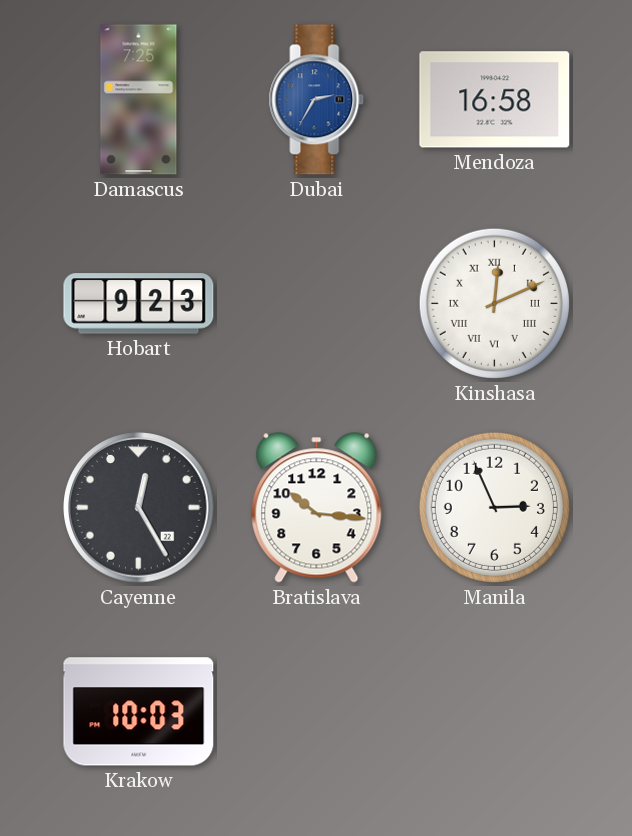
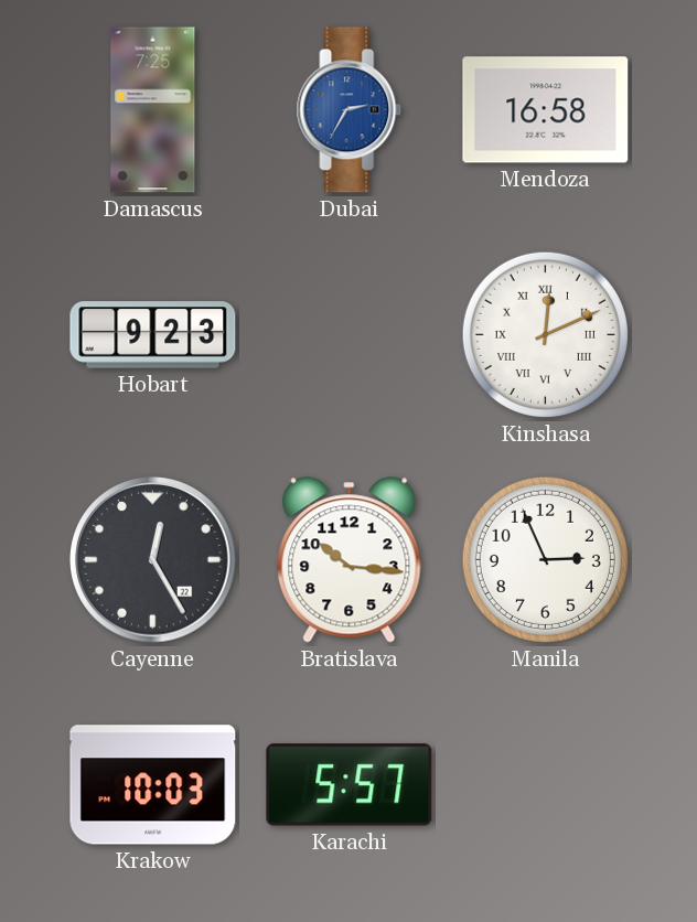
Karachi: none -> 5:57 (350, 785)
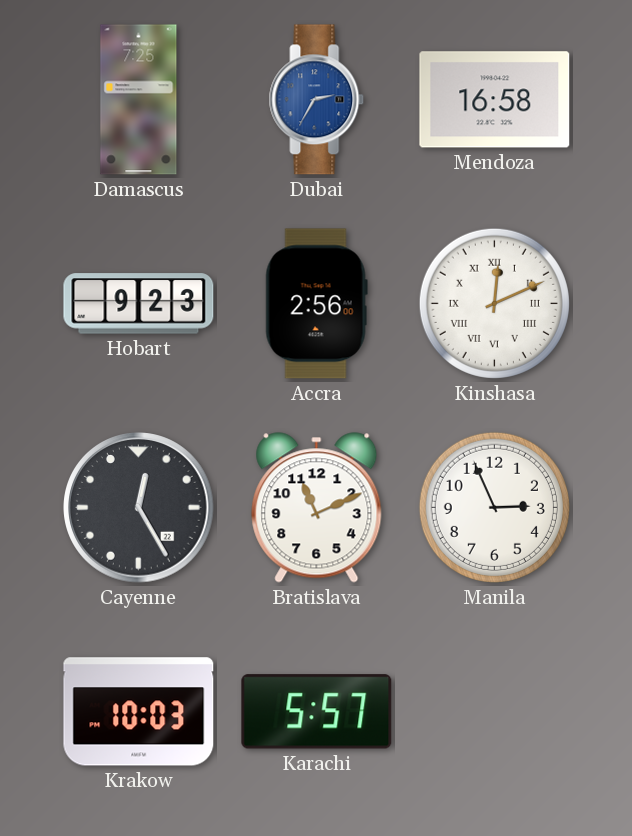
Accra: none -> 2:56 (316, 304)
Bratislava: 10:16 -> 11:11 (317, 508)
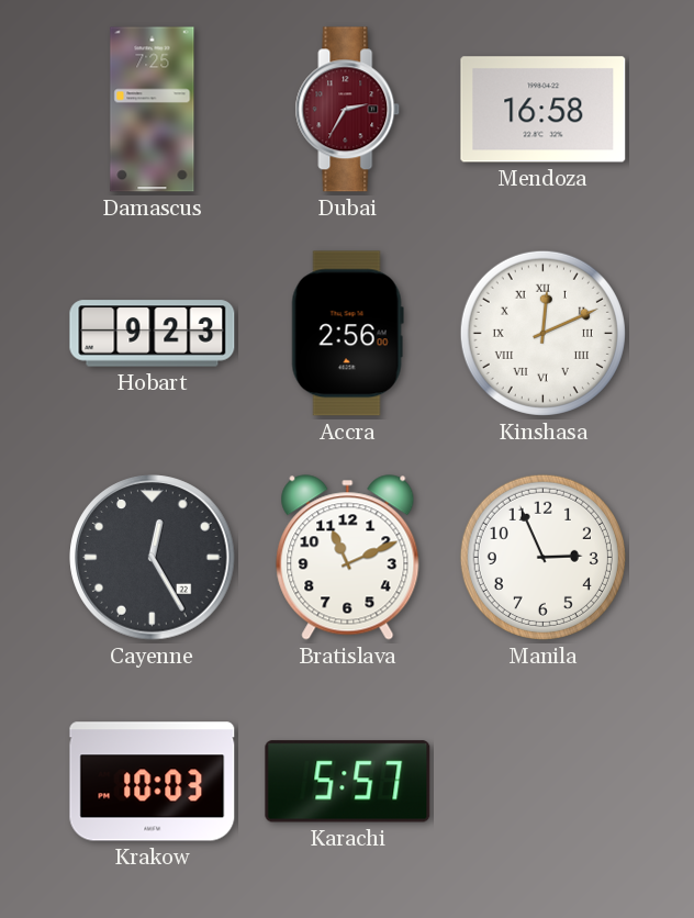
Dubai dial: blue -> burgundy (348, 110)
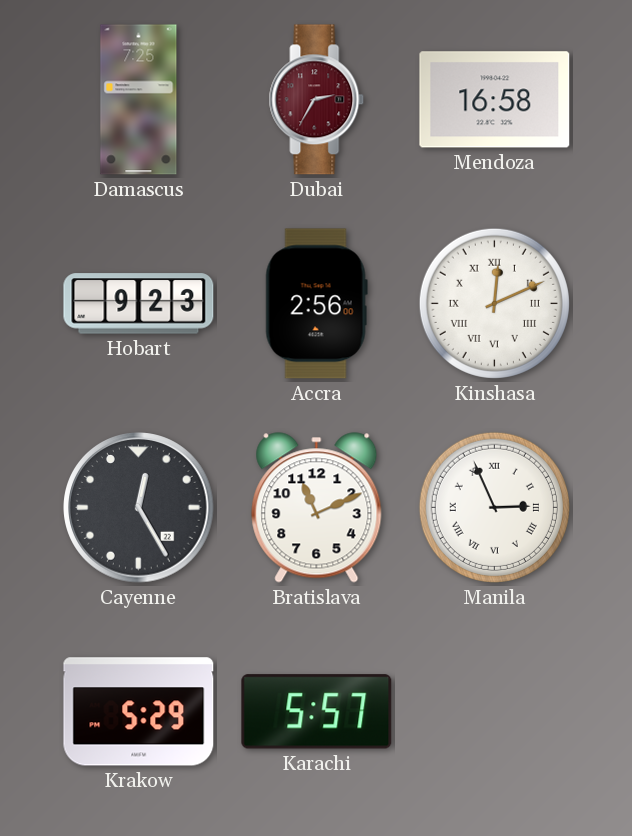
Manila numerals: Arabic -> Roman (494, 507)
Krakow: 10:03 -> 5:29 (139, 712)
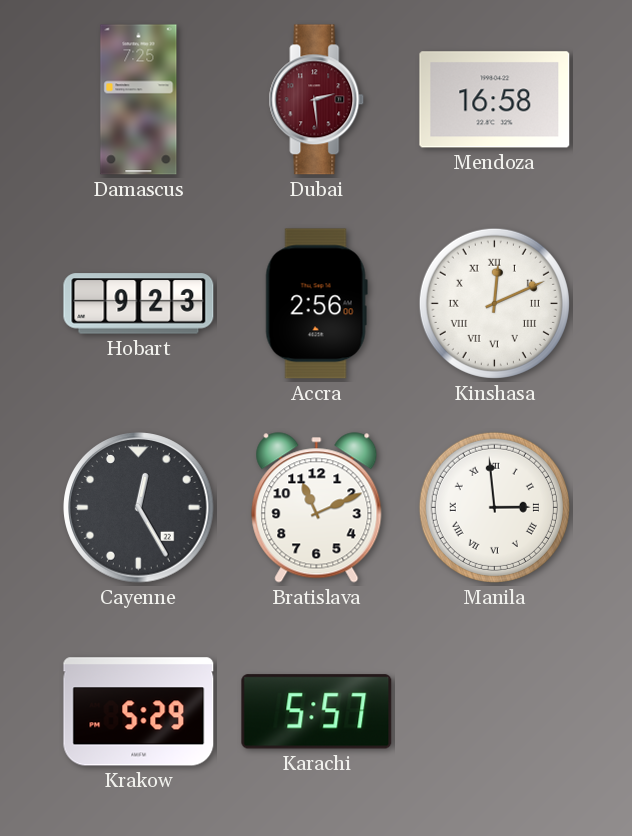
Dubai: 2:35 -> 2:29 (317, 100)
Manila: 2:56 -> 2:59 (494, 507)
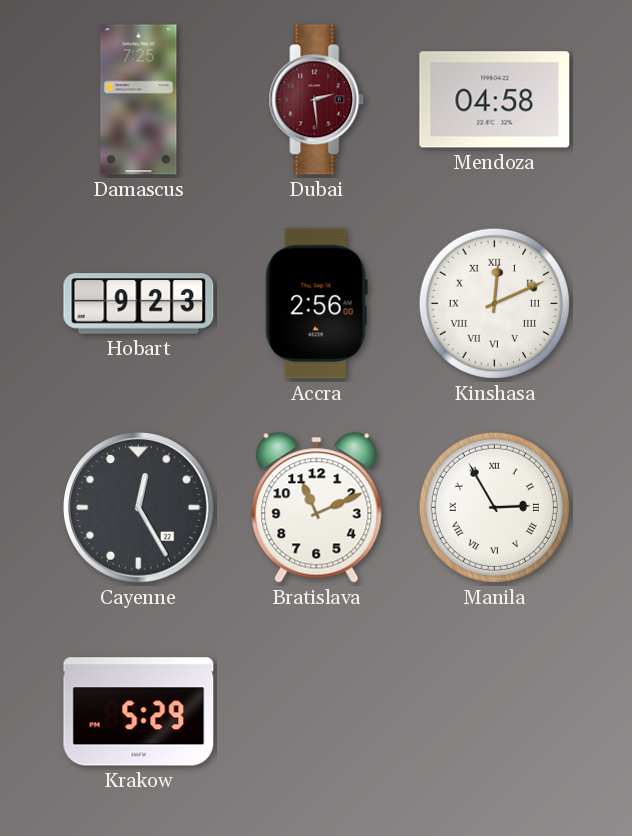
Mendoza: 16:58 -> 04:58 (495, 100)
Manila: 2:59 -> 2:55 (494, 507)
Karachi: 5:57 -> none (317, 712)
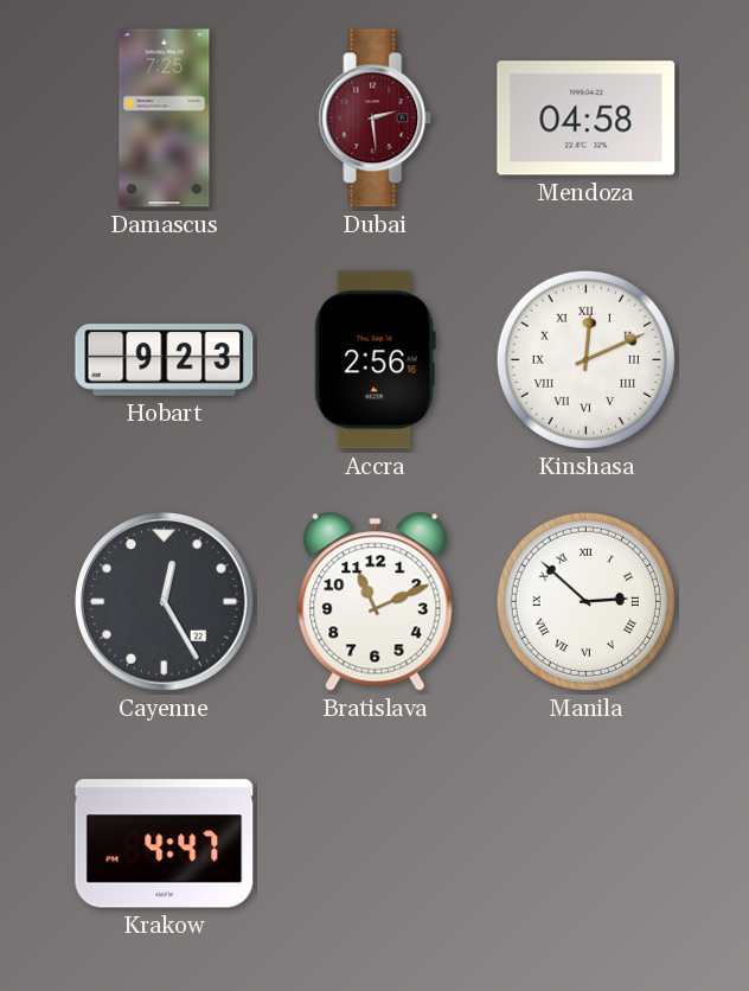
Accra: 2:56:00 -> 2:56:16 (375, 360)
Manila: 2:55 -> 2:52 (585, 601)
Krakow: 5:29 -> 4:47 (165, 844)
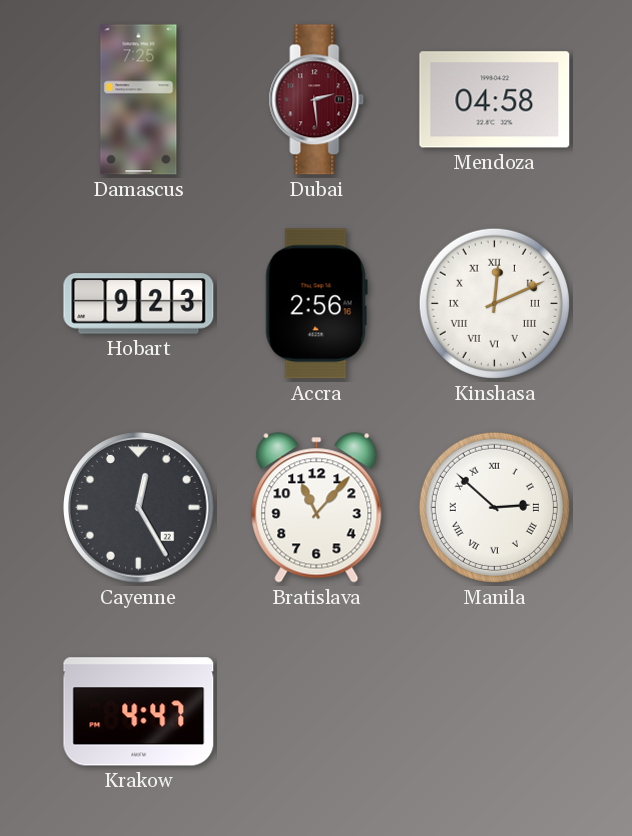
Bratislava: 11:11 -> 11:07 (317, 508)
